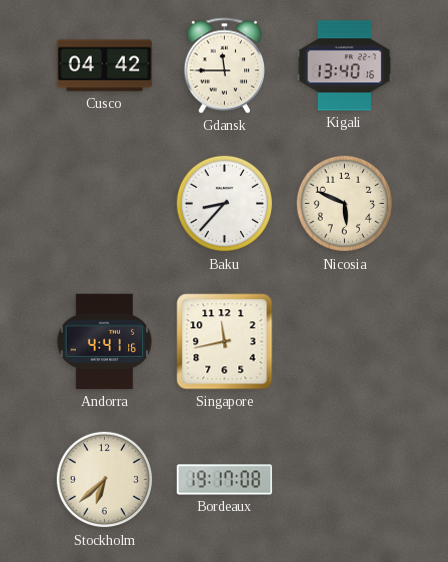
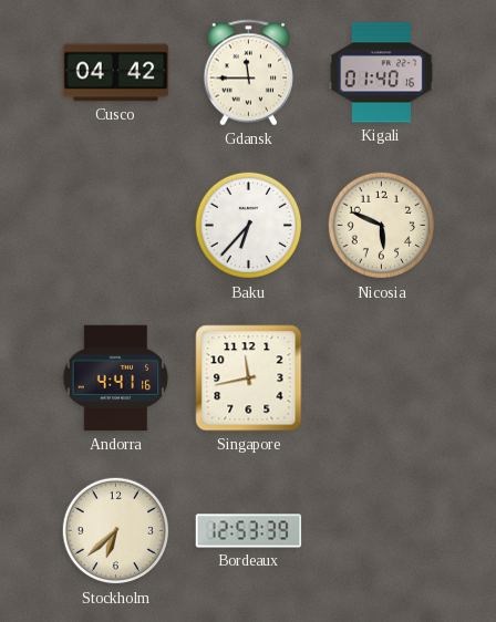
Kigali: 13:40 -> 01:40 (382, 73)
Baku: 8:37 -> 6:37 (249, 226)
Bordeaux: 19:17 -> 12:53 (249, 531)
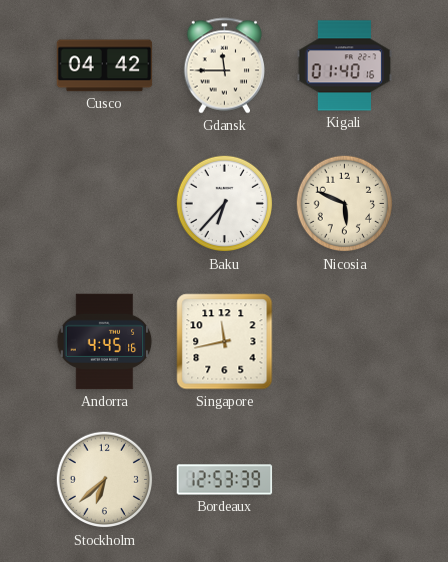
Andorra: 4:41 -> 4:45 (105, 342)
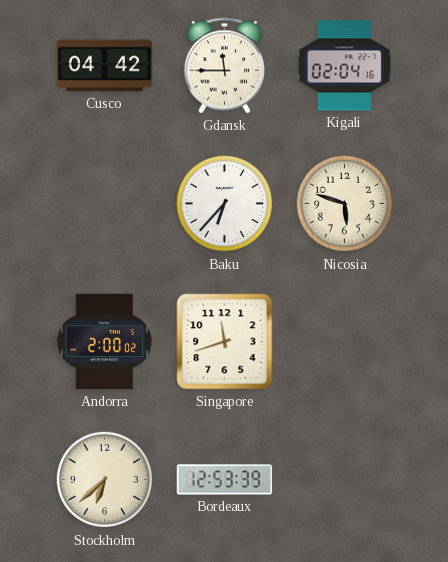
Kigali: 01:40 -> 02:04 (345, 66)
Nicosia: 5:49 -> 5:48 (345, 204)
Andorra: 4:45 -> 2:00 (105, 342)
Singapore: 11:43 -> 11:42 (225, 342)
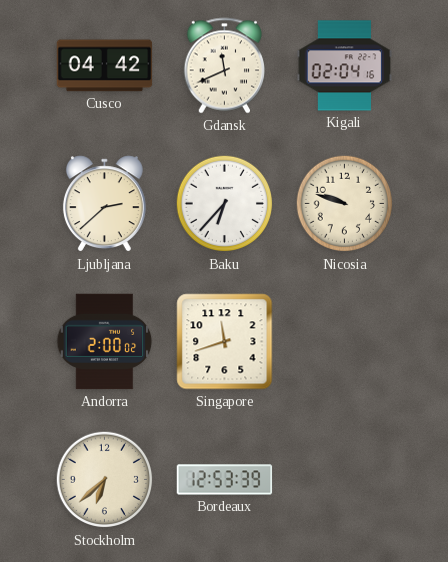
Gdansk: 11:45 -> 11:41 (225, 66)
Ljubljana: none -> 2:38 (104, 204)
Nicosia: 5:48 -> 9:48 (345, 204)
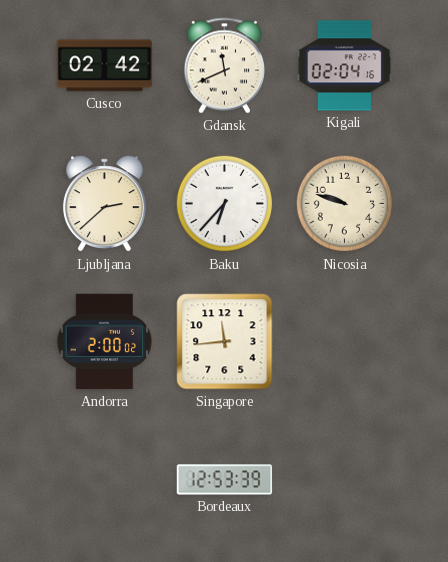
Cusco: 04:42 -> 02:42 (105, 66)
Singapore: 11:42 -> 11:44 (225, 342)
Stockholm: 6:38 -> none (105, 480)
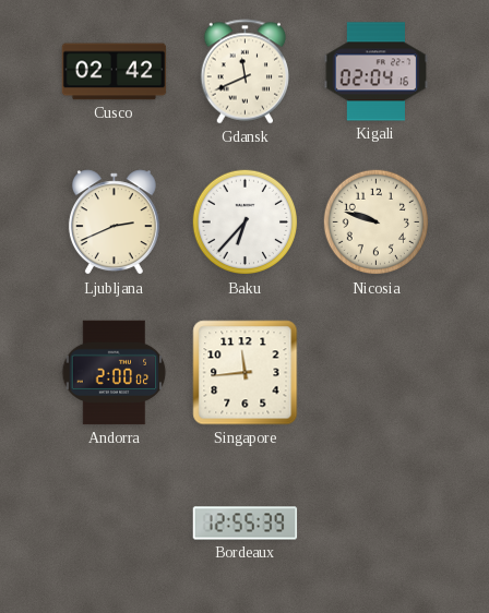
Ljubljana: 2:38 -> 2:41 (114, 223)
Bordeaux: 12:53 -> 12:55 (246, 524)
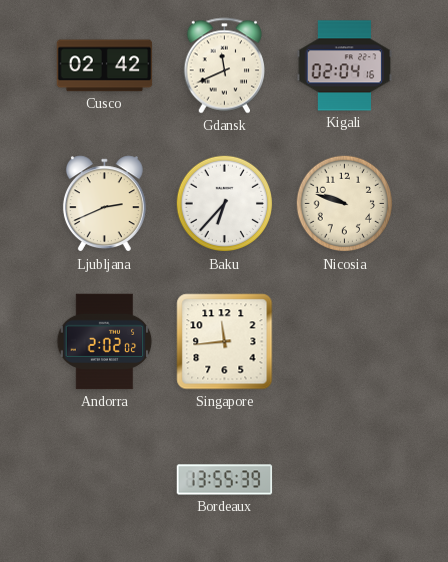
Andorra: 2:00 -> 2:02 (105, 342)
Bordeaux: 12:55 -> 13:55 (225, 480)
